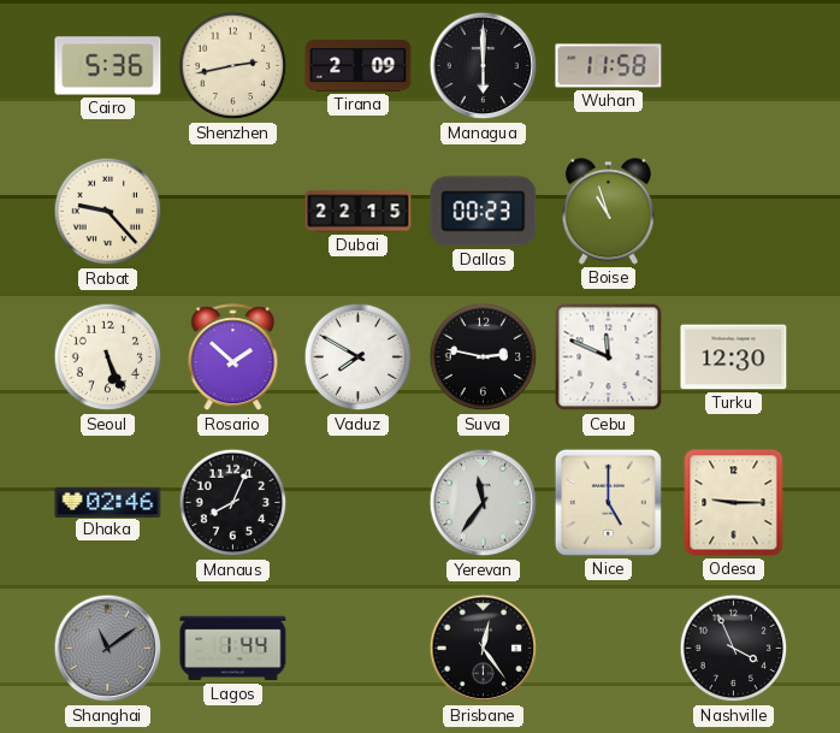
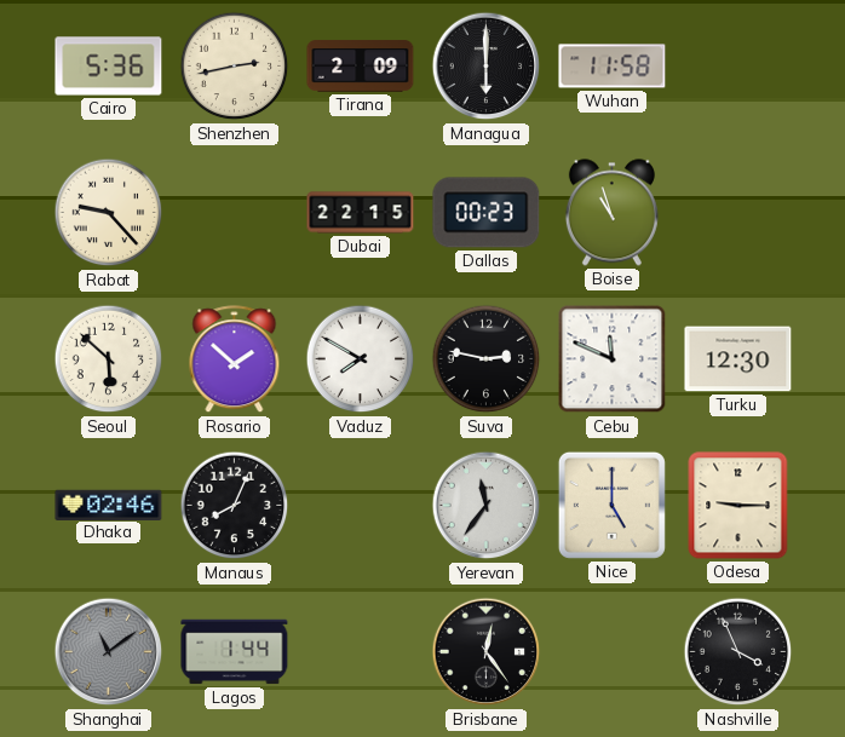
Seoul: 5:26 -> 5:52 (109, 359)
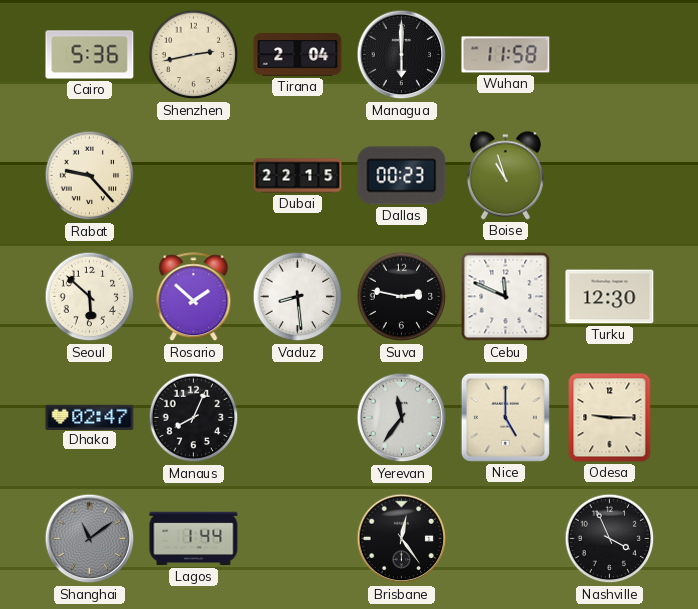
Tirana: 2:09 -> 2:04 (298, 55)
Vaduz: 7:50 -> 8:29 (298, 297)
Dhaka: 02:46 -> 02:47 (90, 417)
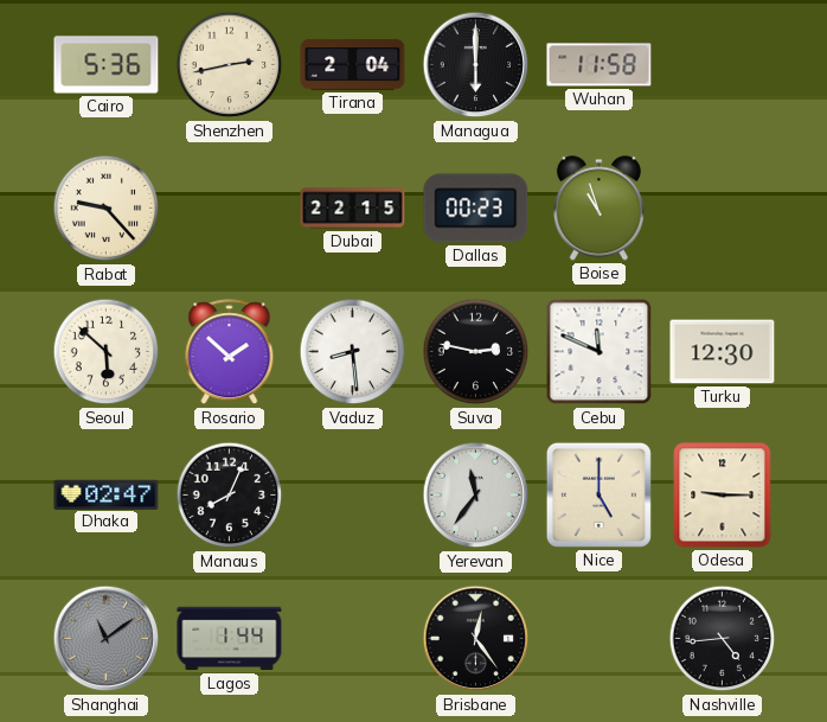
Nashville: 3:56 -> 4:44 (723, 639)
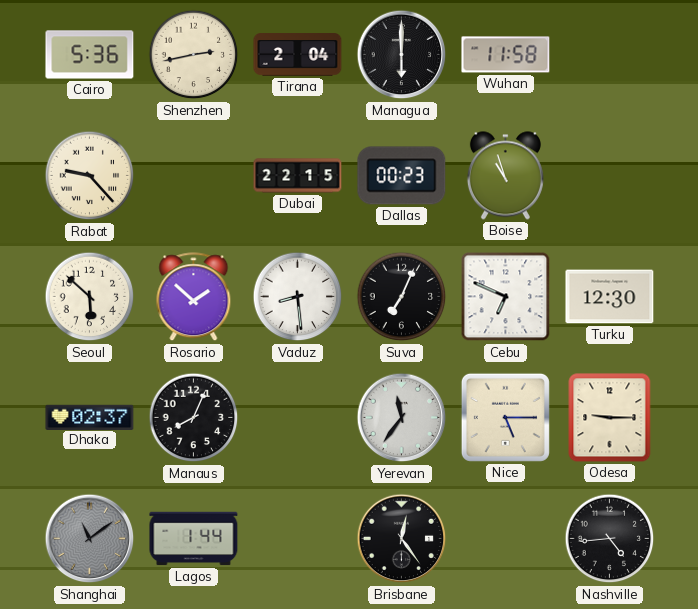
Suva: 2:47 -> 7:04 (402, 297)
Cebu: 11:49 -> 6:49 (506, 297)
Dhaka: 02:47 -> 02:37 (90, 417)
Nice: 5:00 -> 5:15 (505, 417)
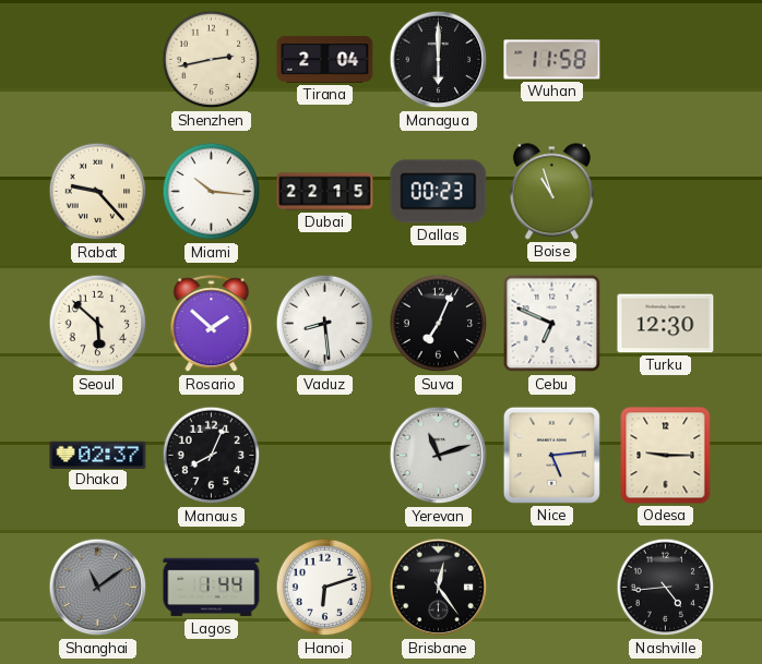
Cairo: 5:36 -> none (90, 55)
Miami: none -> 10:16 (212, 192)
Yerevan: 11:36 -> 11:12 (439, 456)
Nice: 5:15 -> 5:14 (551, 455)
Hanoi: none -> 6:12 (325, 588)
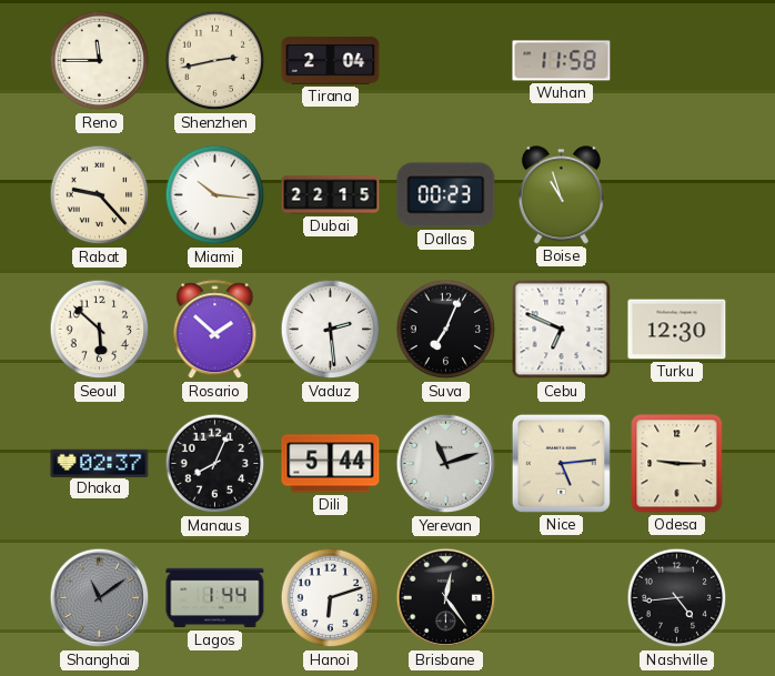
Reno: none -> 11:45 (100, 61)
Managua: 6:00 -> none (439, 60)
Vaduz: 8:29 -> 2:29 (331, 330)
Dili: none -> 5:44 (331, 464)
